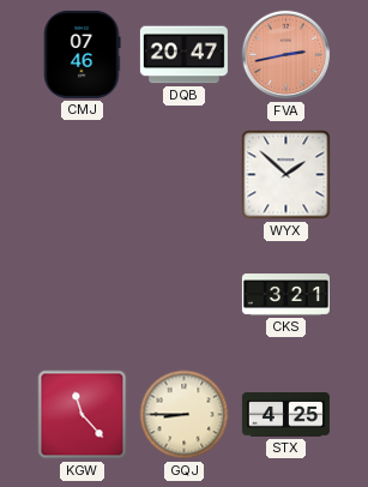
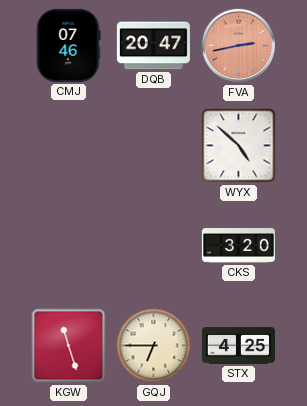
WYX: 1:52 -> 4:52 (239, 146)
CKS: 3:21 -> 3:20 (238, 246)
KGW: 11:23 -> 11:27 (69, 346)
GQJ: 8:45 -> 6:45 (154, 346)
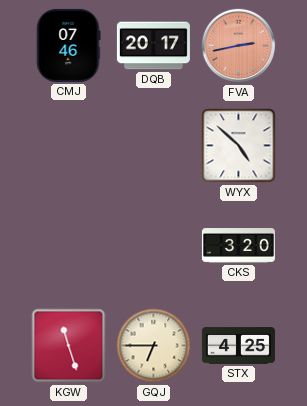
DQB: 20:47 -> 20:17 (153, 46)
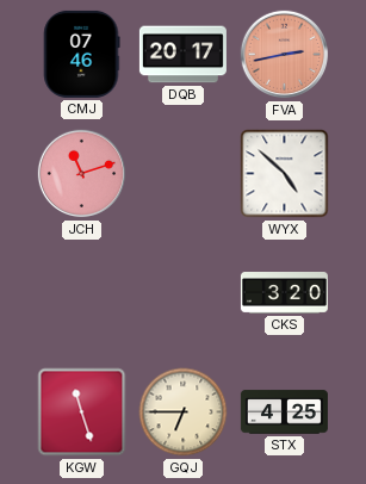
JCH: none -> 11:12 (82, 174)
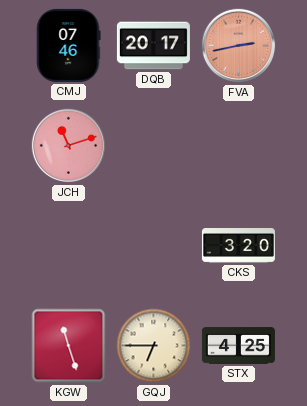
WYX: 4:52 -> none (285, 174)
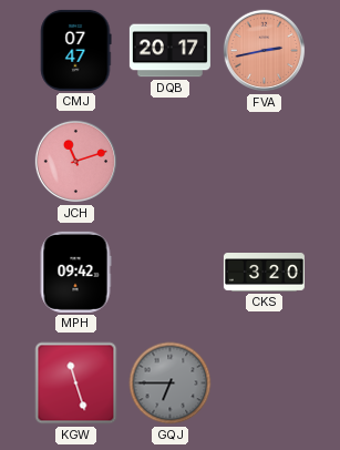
CMJ: 07:46 -> 07:47 (76, 50)
MPH: none -> 09:42 (75, 272)
GQJ dial: cream -> grey (171, 383)
STX: 4:25 -> none (238, 346)
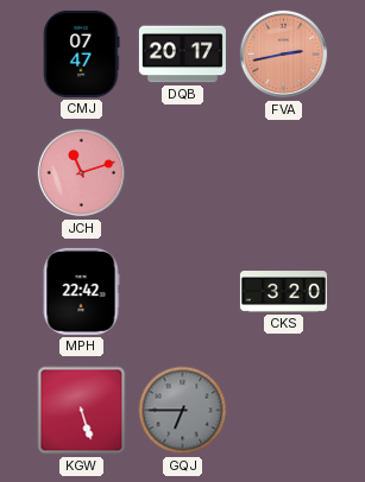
MPH: 09:42 -> 22:42 (81, 291)
KGW: 11:27 -> 5:27 (82, 411)
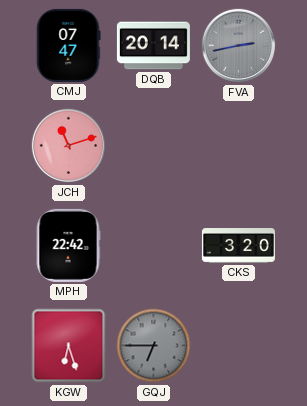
DQB: 20:17 -> 20:14 (153, 46)
FVA dial: salmon -> grey (239, 46)
KGW: 5:27 -> 6:27 (69, 346)
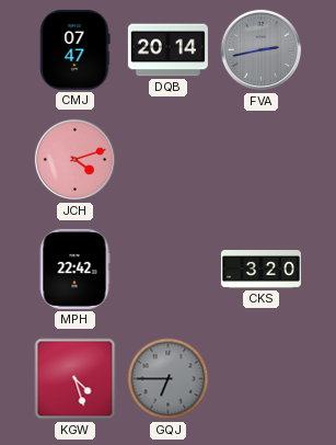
JCH: 11:12 -> 4:12 (76, 160)
KGW: 6:27 -> 4:27 (76, 379)
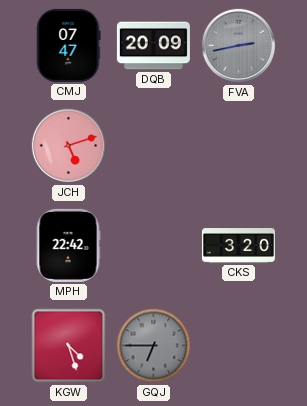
DQB: 20:14 -> 20:09 (153, 46)
JCH: 4:12 -> 5:12 (69, 146)
